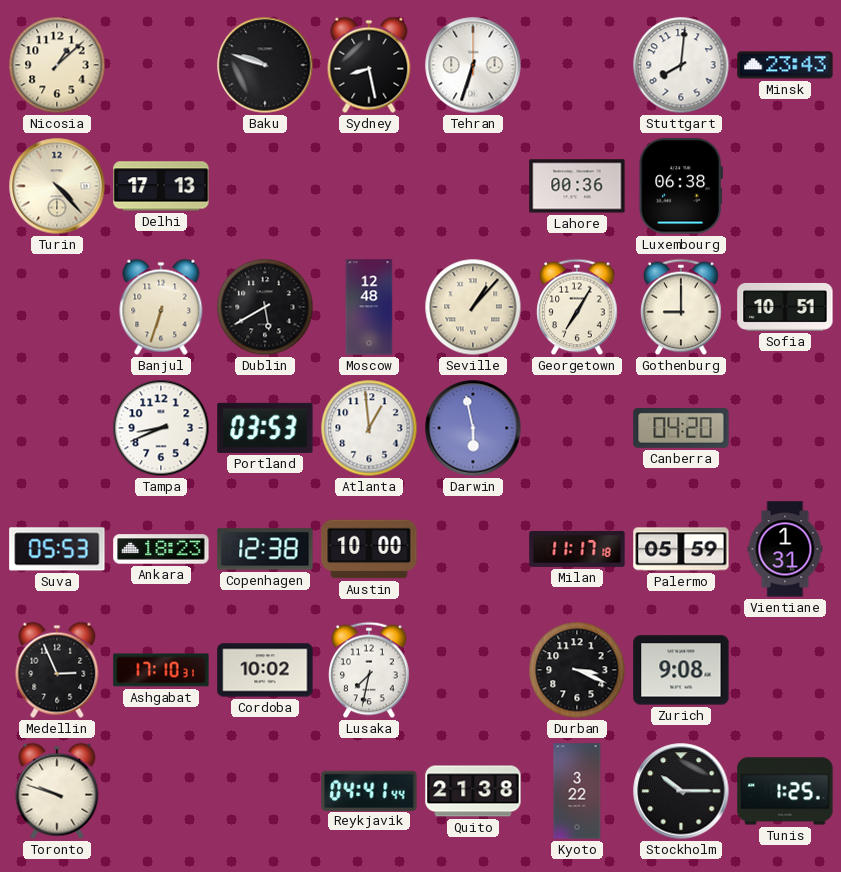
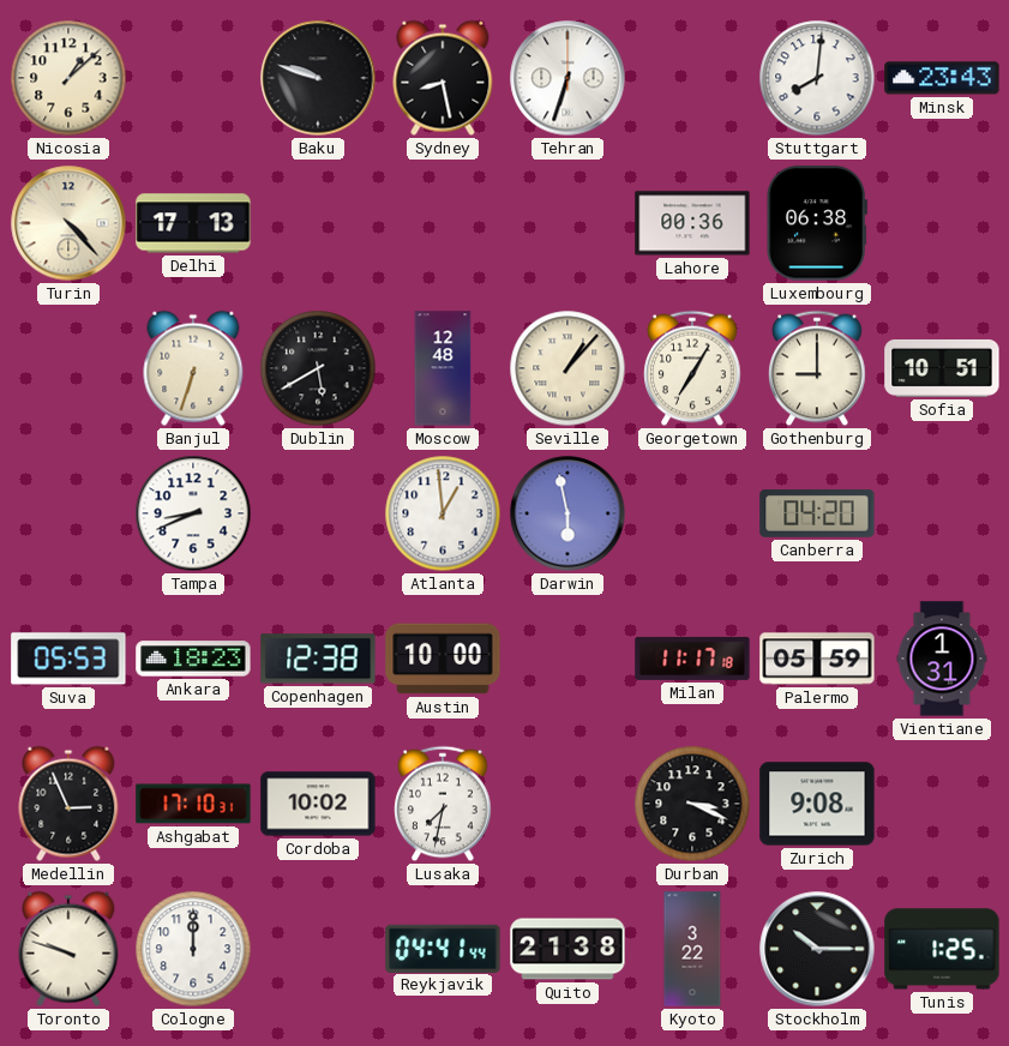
Portland: 03:53 -> none (265, 428)
Cologne: none -> 12:00 (193, 949)
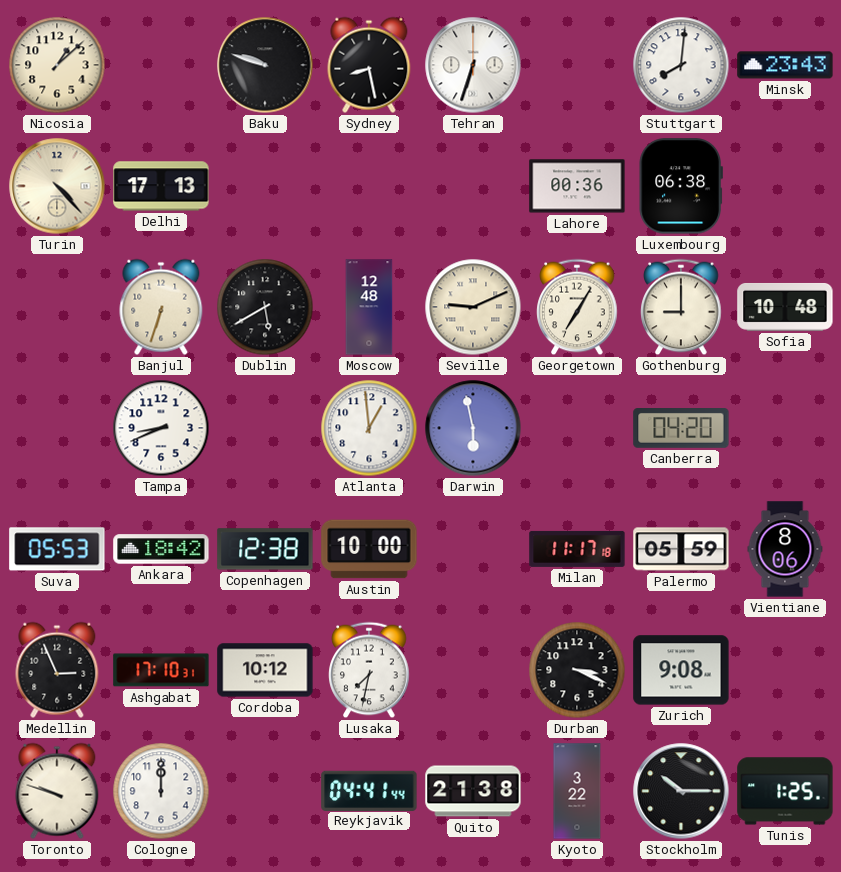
Seville: 1:07 -> 9:11 (473, 307)
Sofia: 10:51 -> 10:48 (785, 307)
Ankara: 18:23 -> 18:42 (161, 549)
Vientiane: 1:31 -> 8:06 (785, 549)
Cordoba: 10:02 -> 10:12 (265, 670)
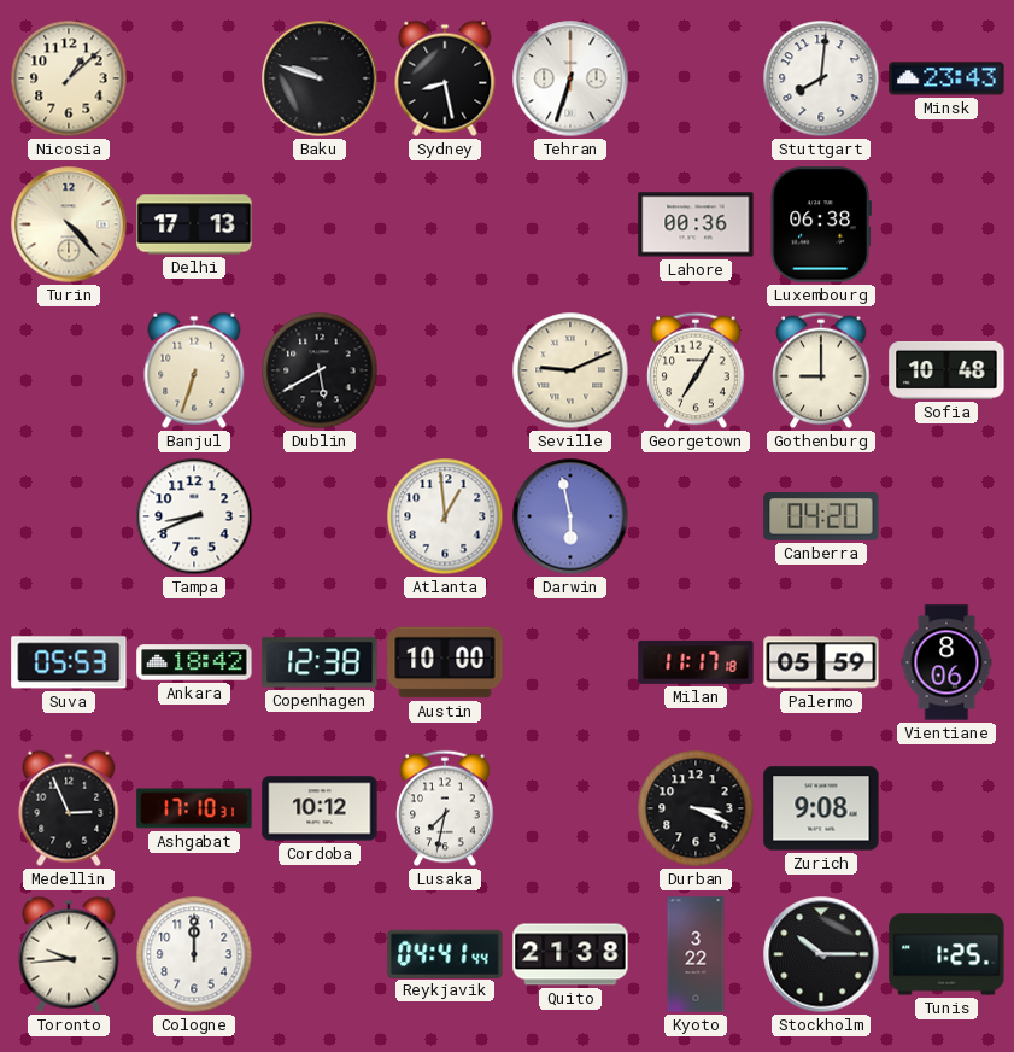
Moscow: 12:48 -> none (369, 307)
Toronto: 9:48 -> 9:44 (69, 954)
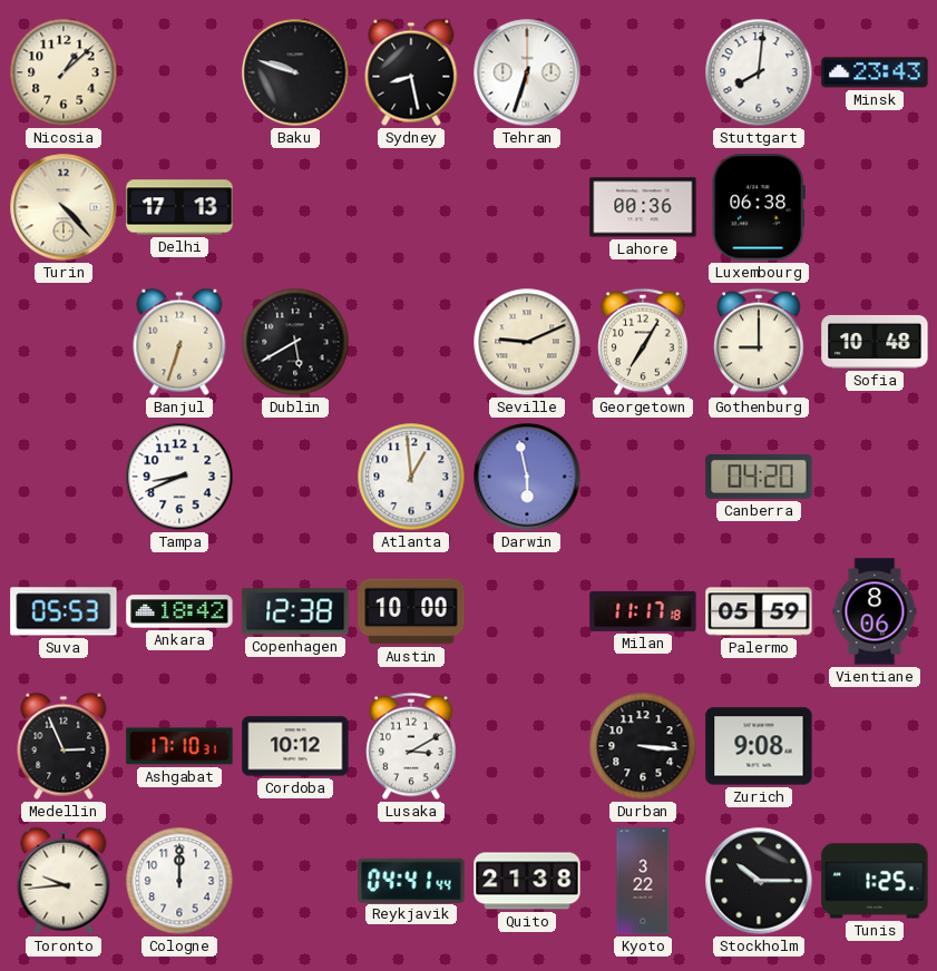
Lusaka: 7:32 -> 3:10 (411, 746)
Durban: 3:19 -> 3:16 (643, 746)
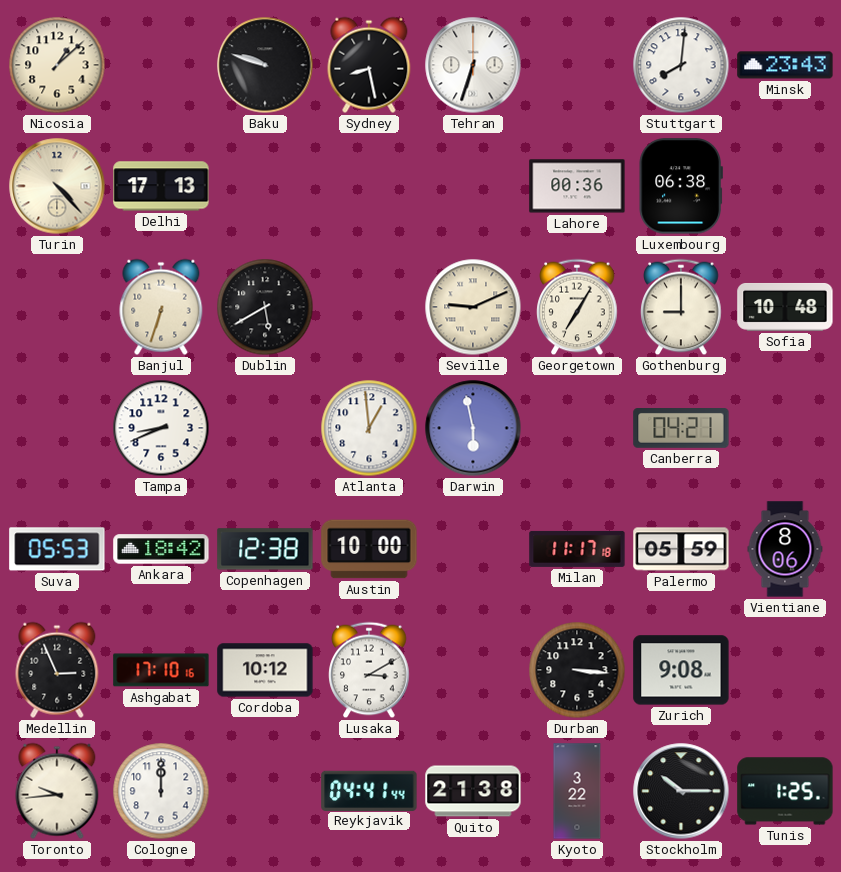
Canberra: 04:20 -> 04:21 (681, 429)
Ashgabat: 17:10:31 -> 17:10:16 (161, 670)
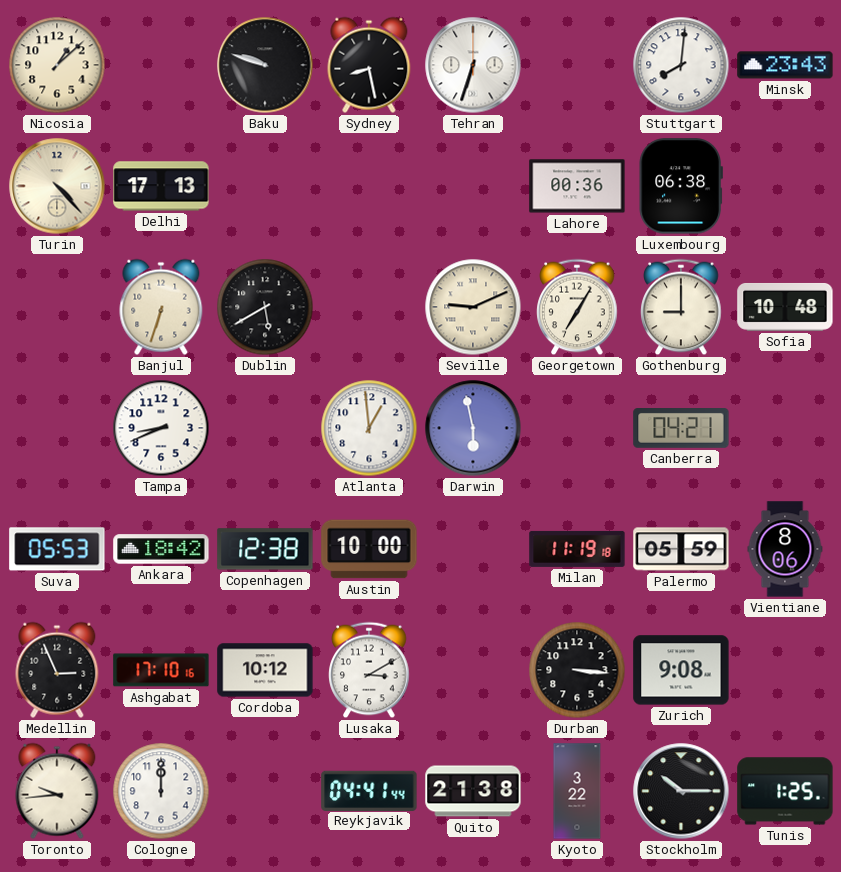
Milan: 11:17 -> 11:19 (577, 549)
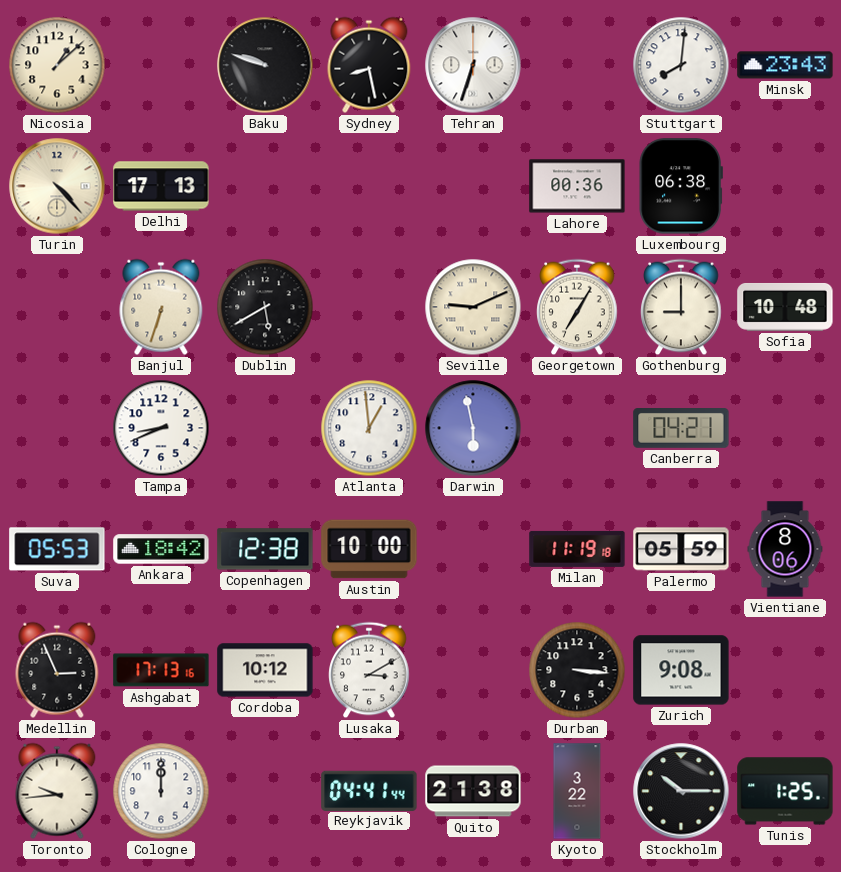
Ashgabat: 17:10 -> 17:13 (161, 670)
